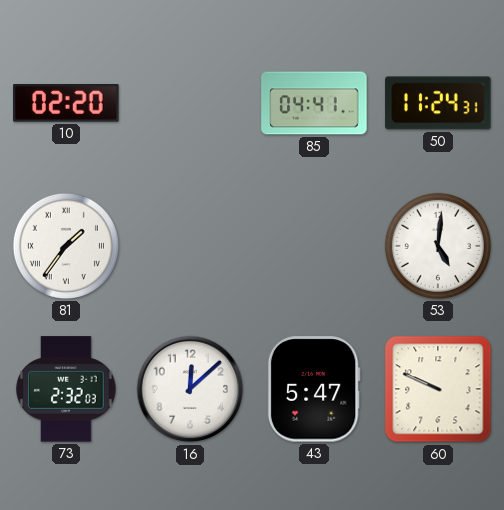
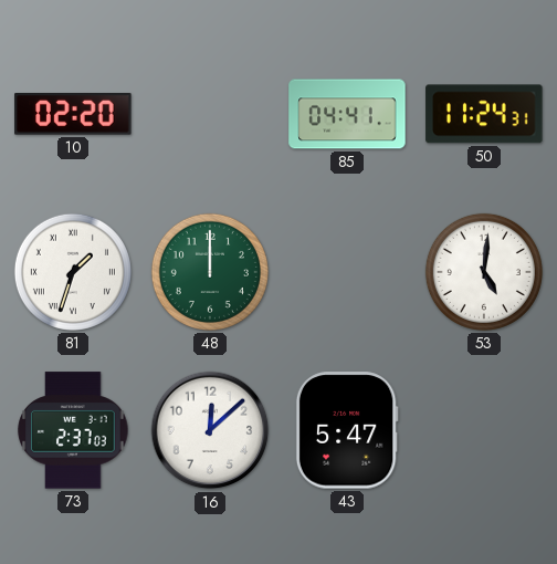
81: 1:36 -> 1:33 (73, 272)
48: none -> 12:00 (210, 272)
73: 2:32 -> 2:37 (73, 430)
60: 9:49 -> none (438, 389)
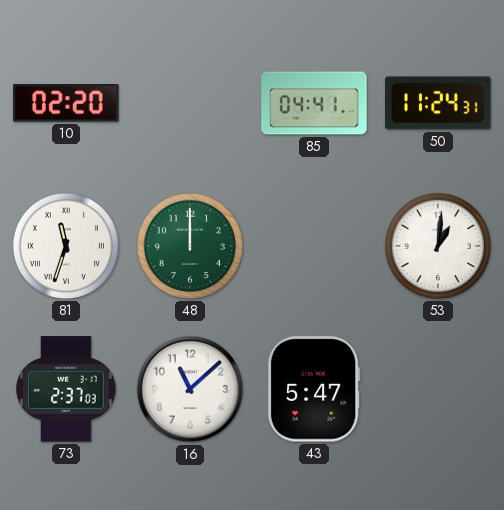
81: 1:33 -> 11:33 (66, 246)
53: 5:01 -> 1:01 (438, 246)
16: 12:08 -> 11:08 (190, 389)
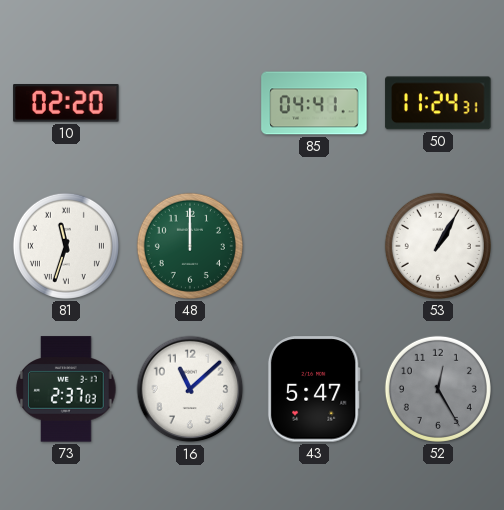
53: 1:01 -> 1:05 (438, 246)
52: none -> 12:25 (438, 389)
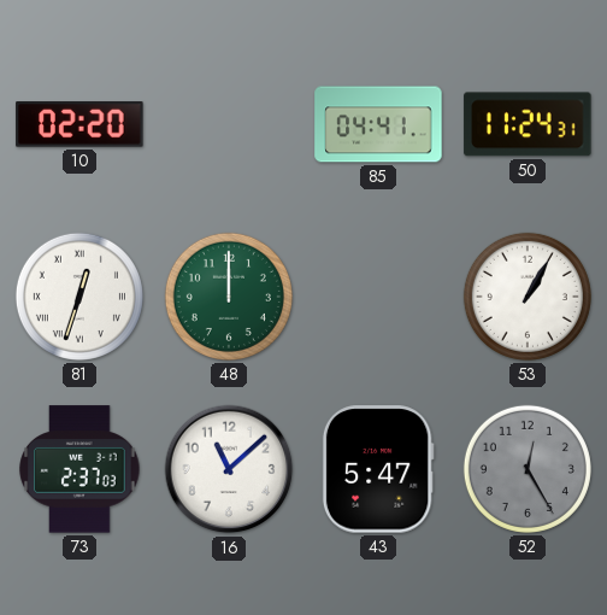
81: 11:33 -> 12:33 (79, 297)
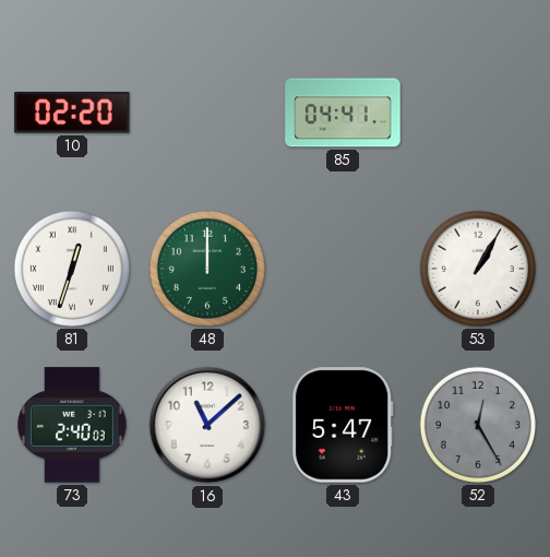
50: 11:24 -> none (528, 124)
73: 2:37 -> 2:40 (72, 425)
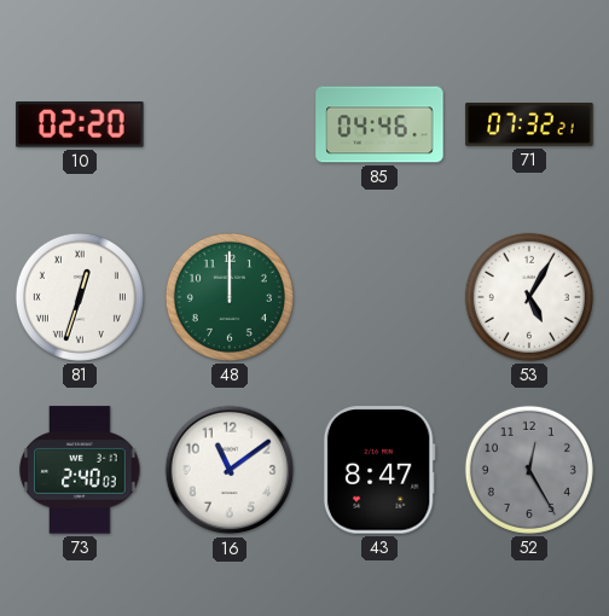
85: 04:41 -> 04:46 (379, 124)
71: none -> 07:32 (529, 126)
53: 1:05 -> 5:05 (529, 297)
16: 11:08 -> 11:09 (230, 470)
43: 5:47 -> 8:47 (379, 470)
